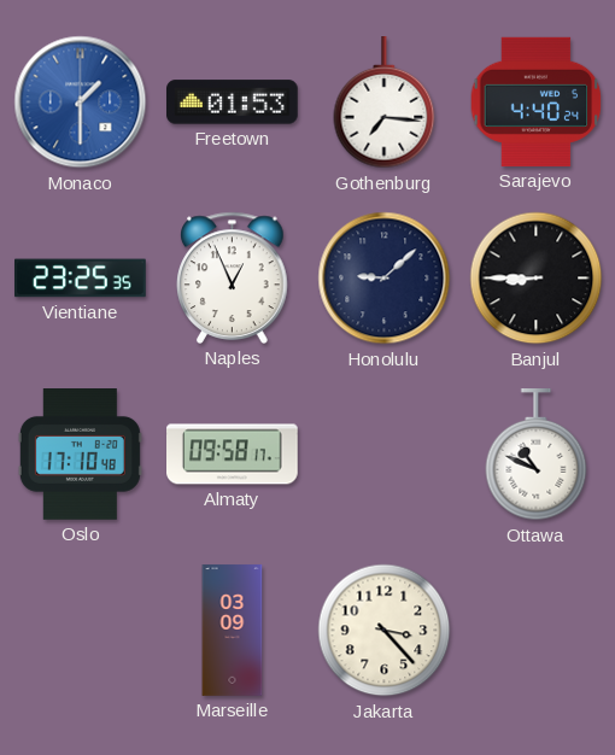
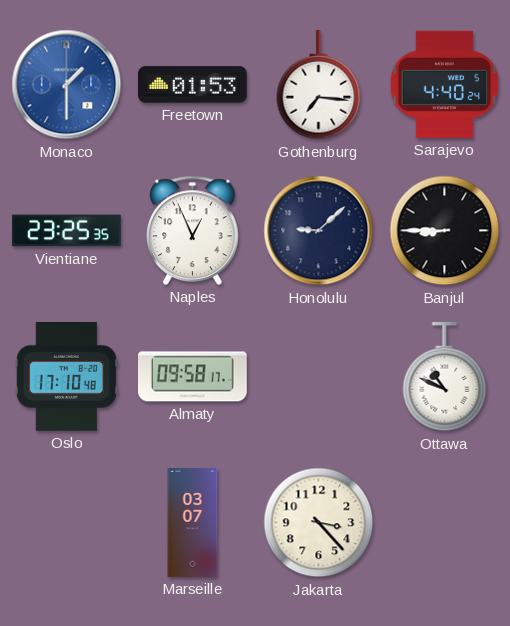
Marseille: 03:09 -> 03:07 (193, 523)
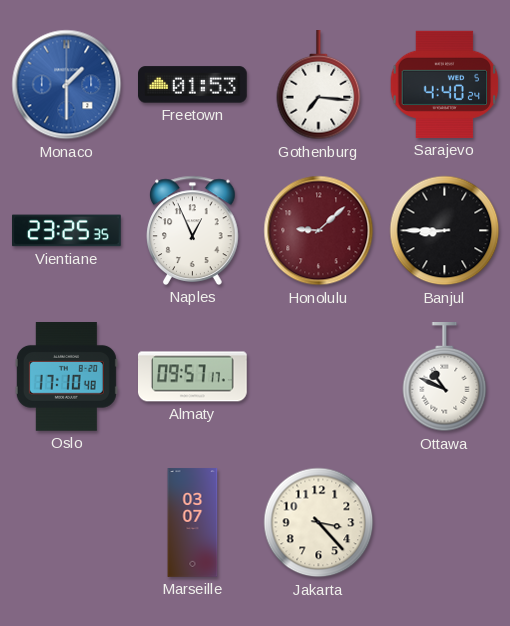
Honolulu dial: navy -> burgundy (319, 231)
Almaty: 09:58 -> 09:57 (193, 377)
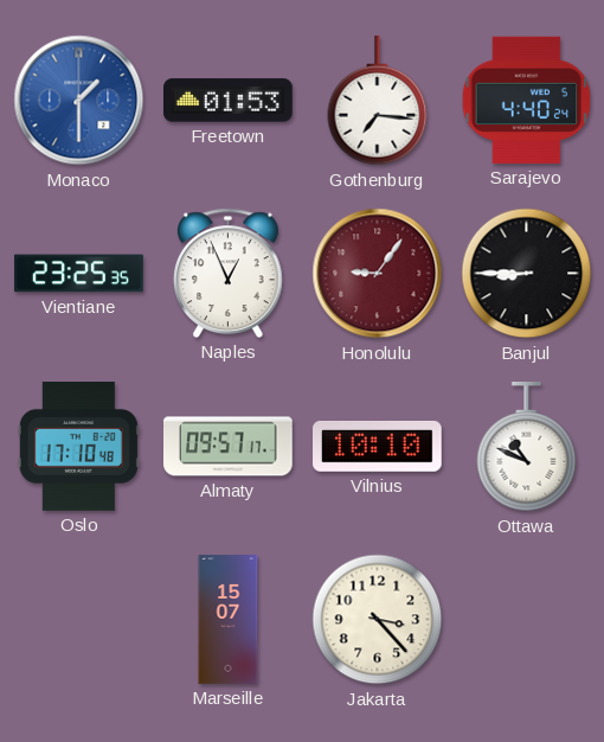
Honolulu: 9:08 -> 9:06 (378, 274)
Vilnius: none -> 10:10 (378, 447)
Marseille: 03:07 -> 15:07 (229, 620)
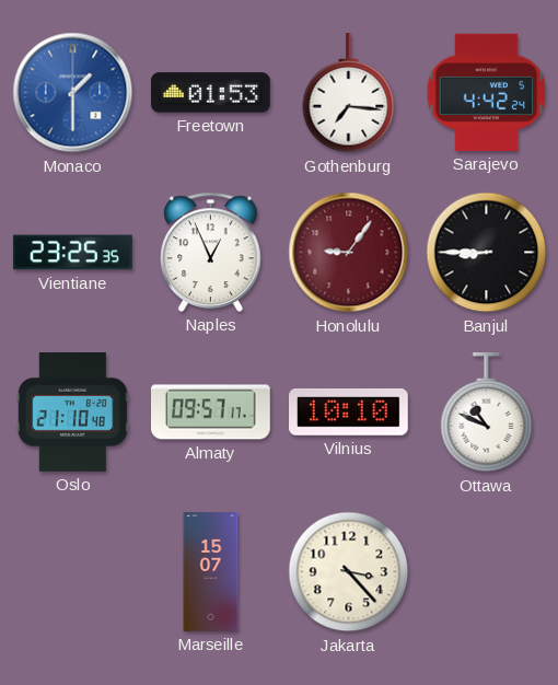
Sarajevo: 4:40 -> 4:42 (487, 92)
Oslo: 17:10 -> 21:10 (72, 413)
